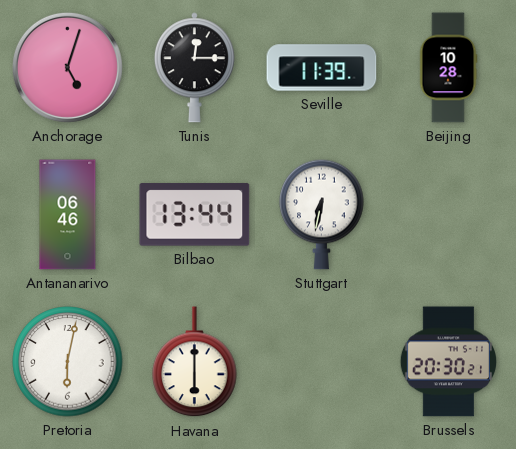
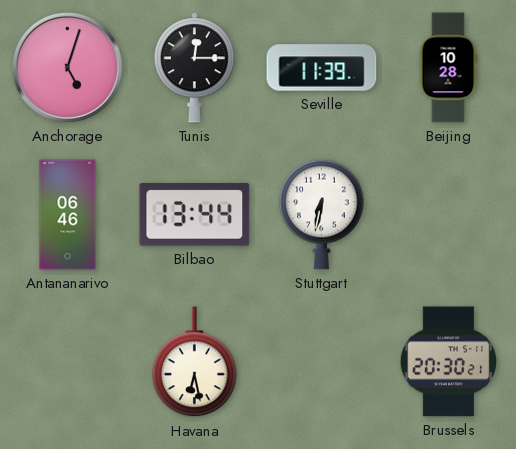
Pretoria: 6:02 -> none (68, 362)
Havana: 6:00 -> 6:28 (195, 362)
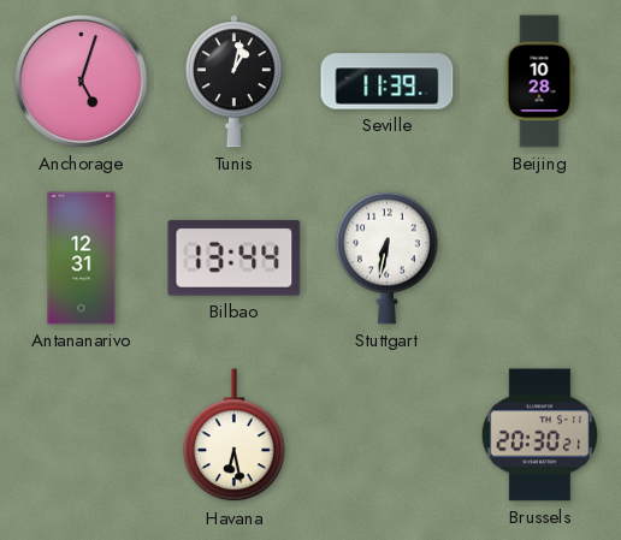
Tunis: 12:15 -> 1:02 (233, 82)
Antananarivo: 06:46 -> 12:31 (82, 259)
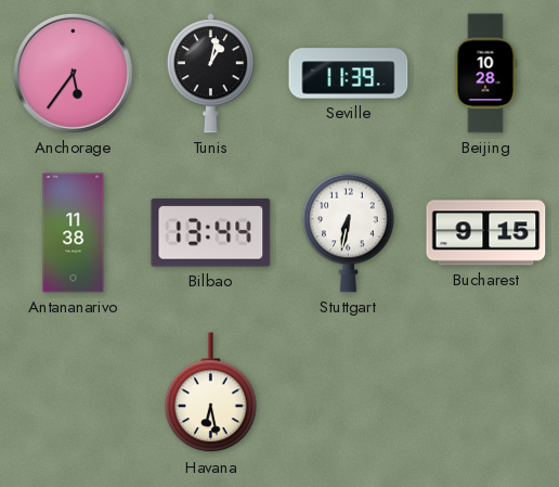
Anchorage: 5:03 -> 5:36 (73, 73)
Antananarivo: 12:31 -> 11:38 (74, 233)
Bucharest: none -> 9:15 (486, 233)
Brussels: 20:30 -> none (539, 435)
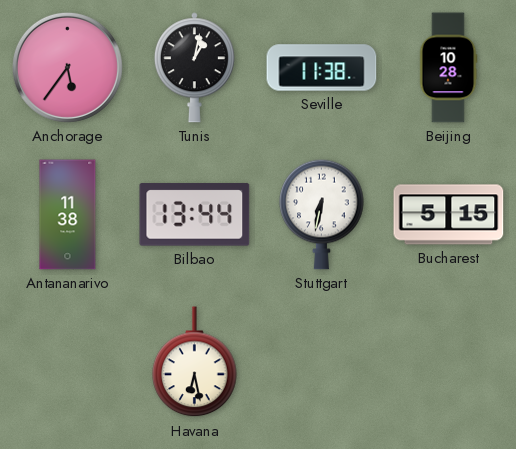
Seville: 11:39 -> 11:38 (322, 68)
Bucharest: 9:15 -> 5:15 (449, 215)
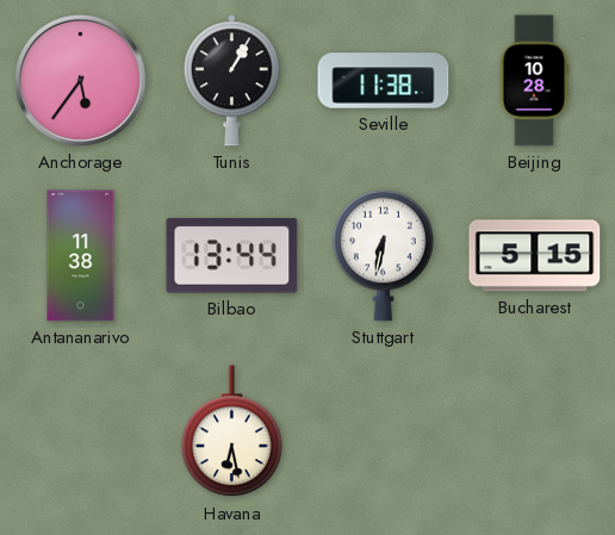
Tunis: 1:02 -> 1:05 (231, 81)
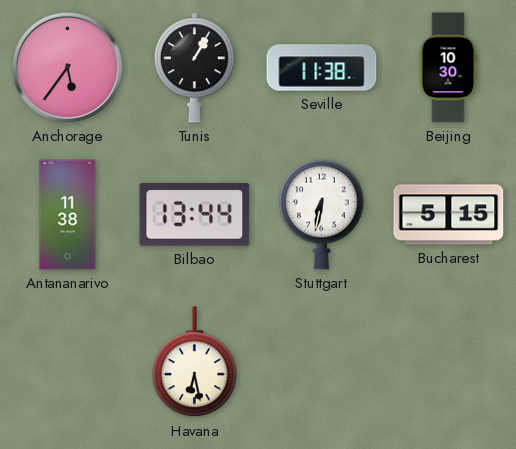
Beijing: 10:28 -> 10:30 (448, 68)
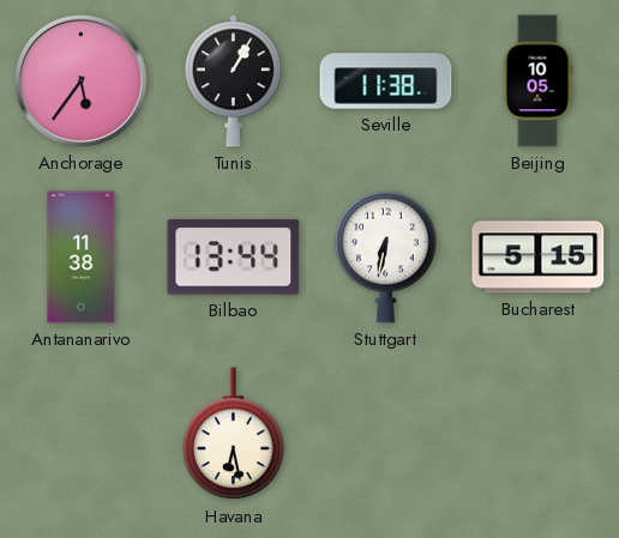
Beijing: 10:30 -> 10:05 (537, 81)
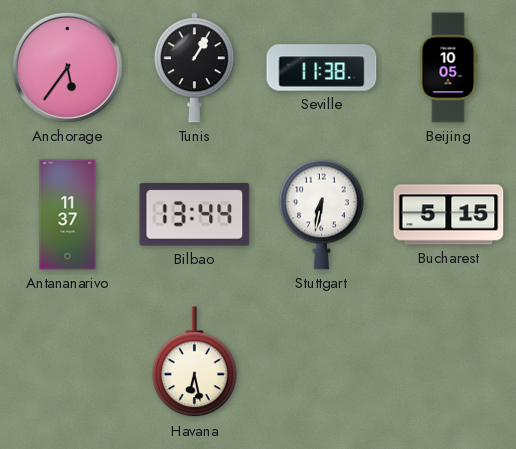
Antananarivo: 11:38 -> 11:37 (68, 215)
